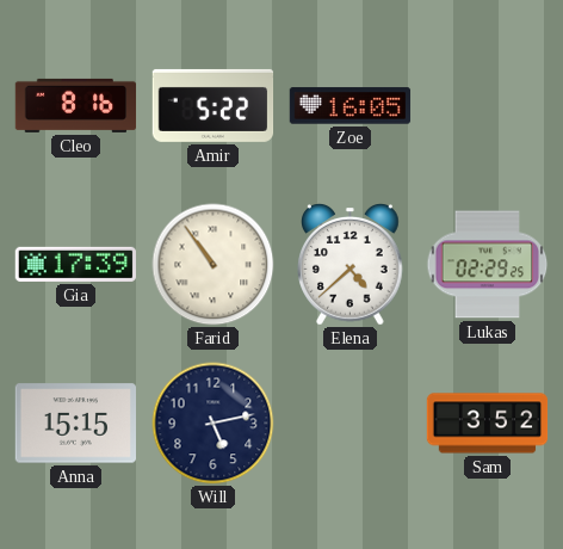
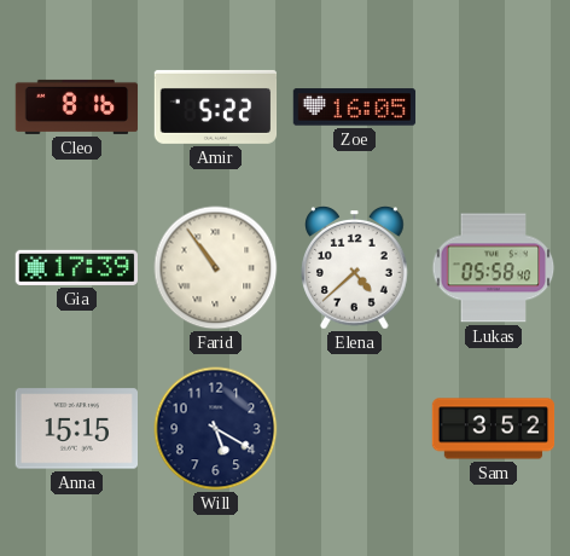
Lukas: 02:29 -> 05:58 (494, 268)
Will: 5:13 -> 5:20 (216, 429)
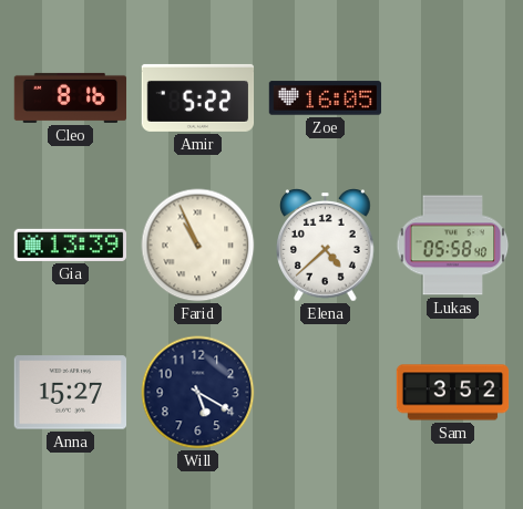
Gia: 17:39 -> 13:39 (70, 245)
Farid: 10:54 -> 10:56 (198, 246)
Anna: 15:15 -> 15:27 (70, 393)
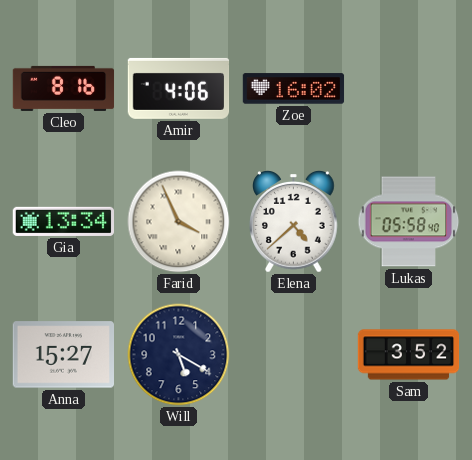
Amir: 5:22 -> 4:06 (179, 88)
Zoe: 16:05 -> 16:02 (294, 89)
Gia: 13:39 -> 13:34 (63, 221)
Farid: 10:56 -> 3:56 (179, 222)
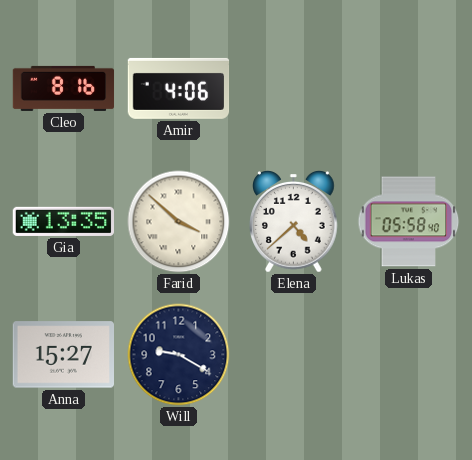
Zoe: 16:02 -> none (294, 89)
Gia: 13:34 -> 13:35 (63, 221)
Farid: 3:56 -> 3:52 (179, 222)
Will: 5:20 -> 9:20 (179, 355)
Sam: 3:52 -> none (409, 355)
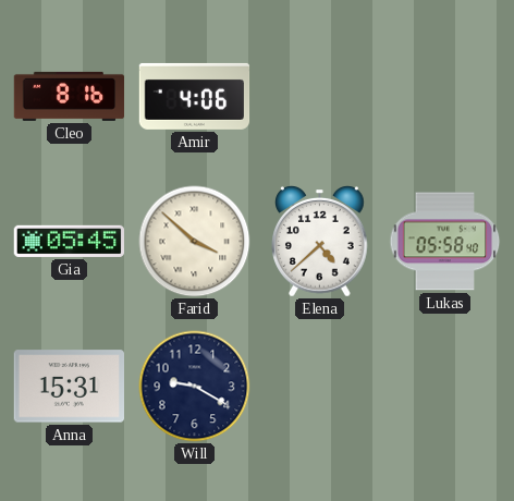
Gia: 13:35 -> 05:45 (69, 241)
Anna: 15:27 -> 15:31 (69, 387)
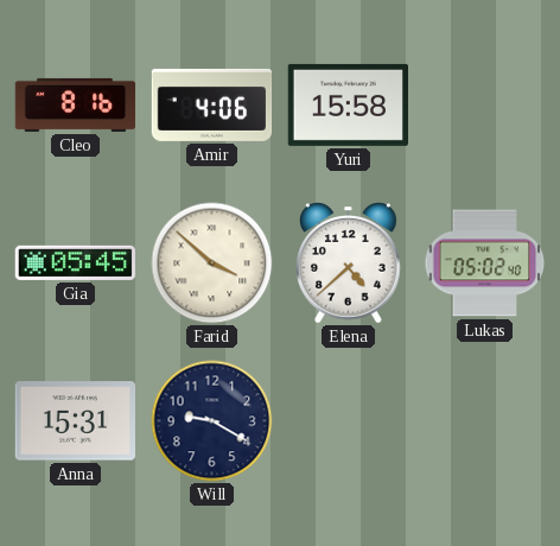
Yuri: none -> 15:58 (348, 104)
Lukas: 05:58 -> 05:02 (485, 264)
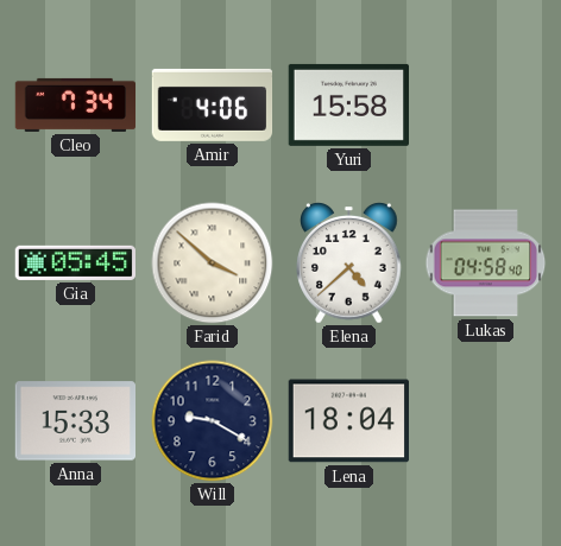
Cleo: 8:16 -> 7:34 (76, 104)
Lukas: 05:02 -> 04:58 (486, 264)
Anna: 15:31 -> 15:33 (75, 421)
Lena: none -> 18:04 (348, 421)
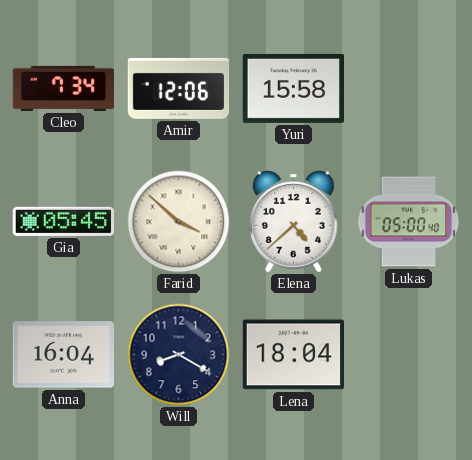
Amir: 4:06 -> 12:06 (179, 88)
Lukas: 04:58 -> 05:00 (409, 222)
Anna: 15:33 -> 16:04 (63, 355)
Will: 9:20 -> 8:20 (179, 355)
